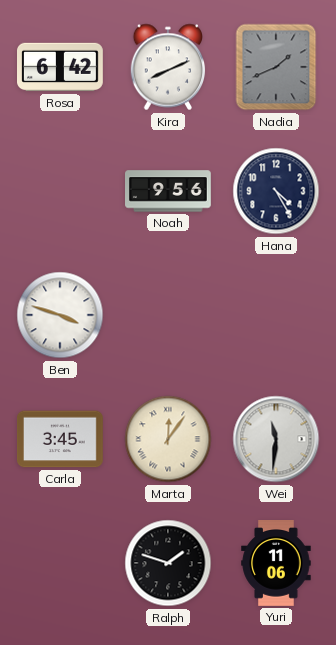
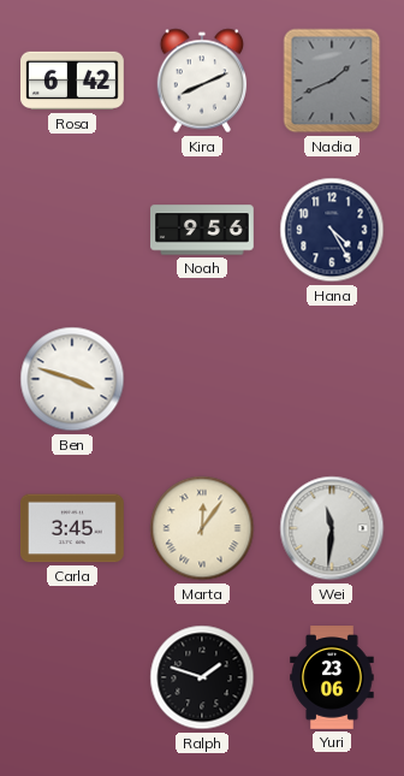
Yuri: 11:06 -> 23:06 (332, 679)
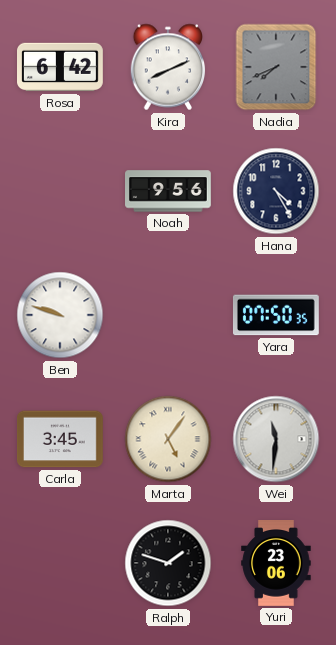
Nadia: 1:41 -> 7:41 (276, 67)
Ben: 3:48 -> 9:48 (60, 315)
Yara: none -> 07:50 (276, 315)
Marta: 12:06 -> 5:06 (168, 439)
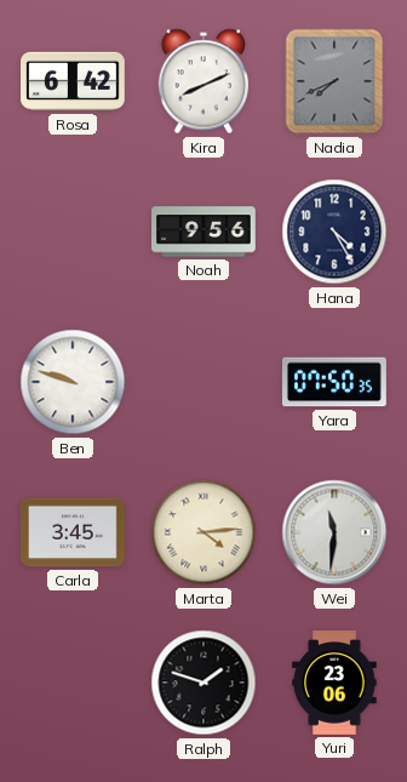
Marta: 5:06 -> 4:14 (203, 532)
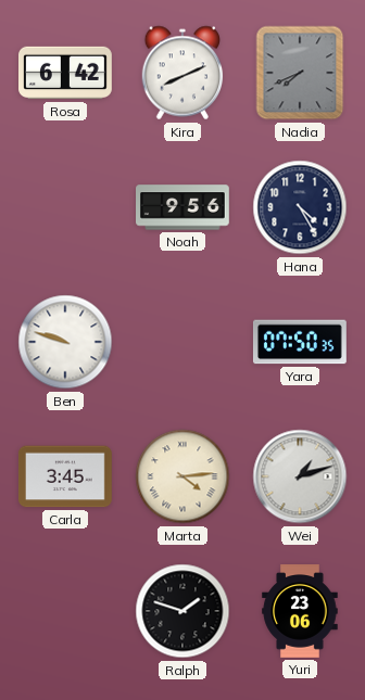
Wei: 11:31 -> 1:12 (300, 476)
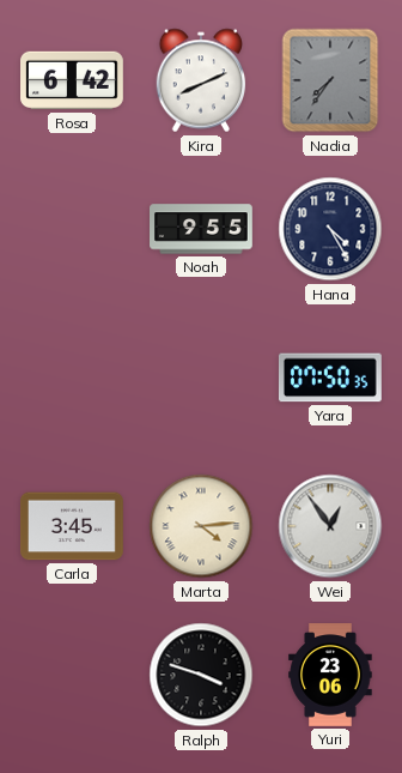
Nadia: 7:41 -> 7:36 (330, 80)
Noah: 9:56 -> 9:55 (202, 229)
Ben: 9:48 -> none (65, 342)
Wei: 1:12 -> 12:54 (330, 526)
Ralph: 1:48 -> 3:48 (201, 675)
